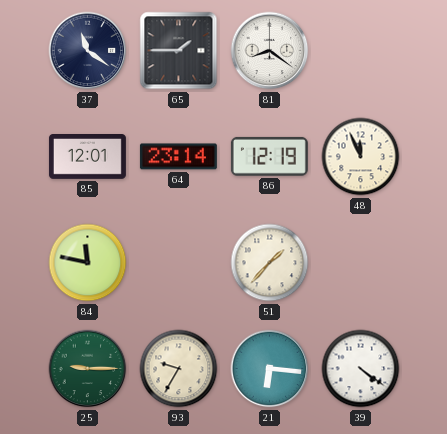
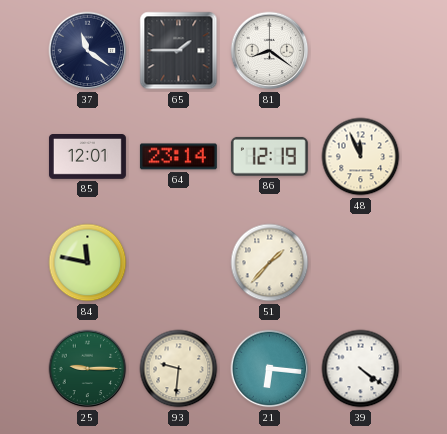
93: 9:35 -> 9:31 (179, 369)
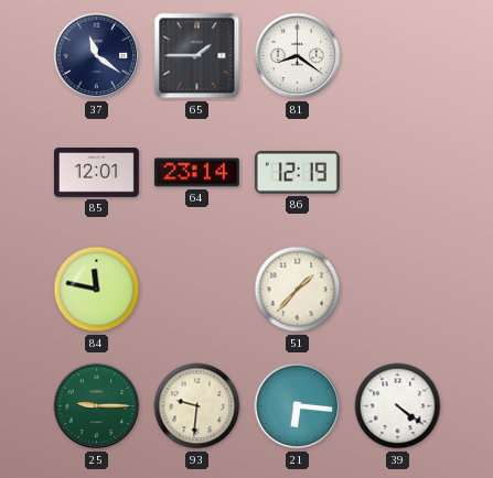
48: 11:56 -> none (361, 157)
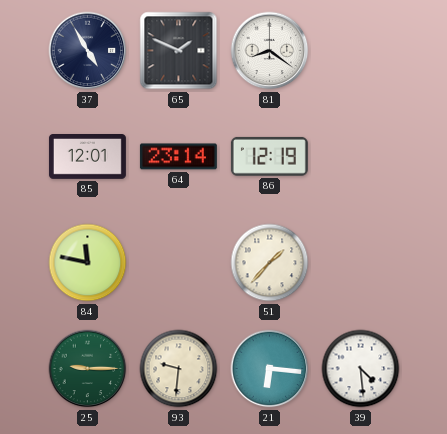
37: 11:21 -> 4:55 (88, 51)
65: 1:45 -> 1:49 (179, 51)
39: 4:21 -> 4:29 (361, 369)
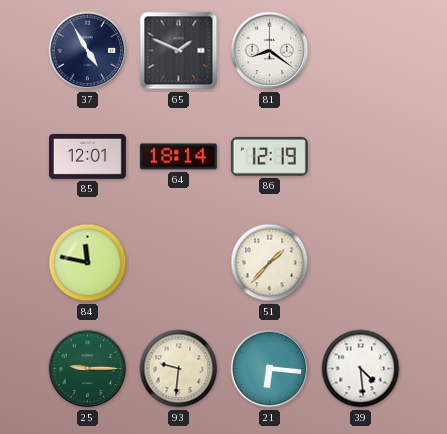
64: 23:14 -> 18:14 (178, 157)
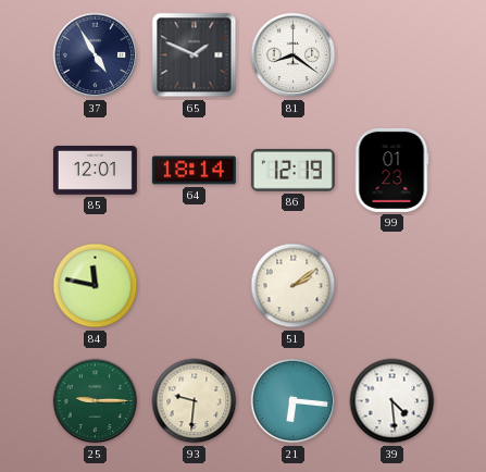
99: none -> 01:23 (391, 170)
51: 1:37 -> 2:09 (294, 286)
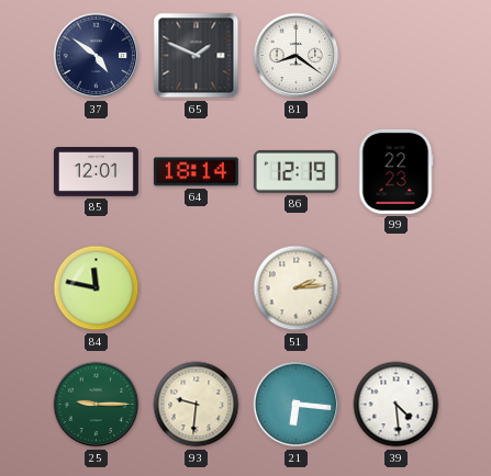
37: 4:55 -> 4:51 (97, 56)
99: 01:23 -> 22:23 (395, 171)
51: 2:09 -> 2:14 (297, 288)
